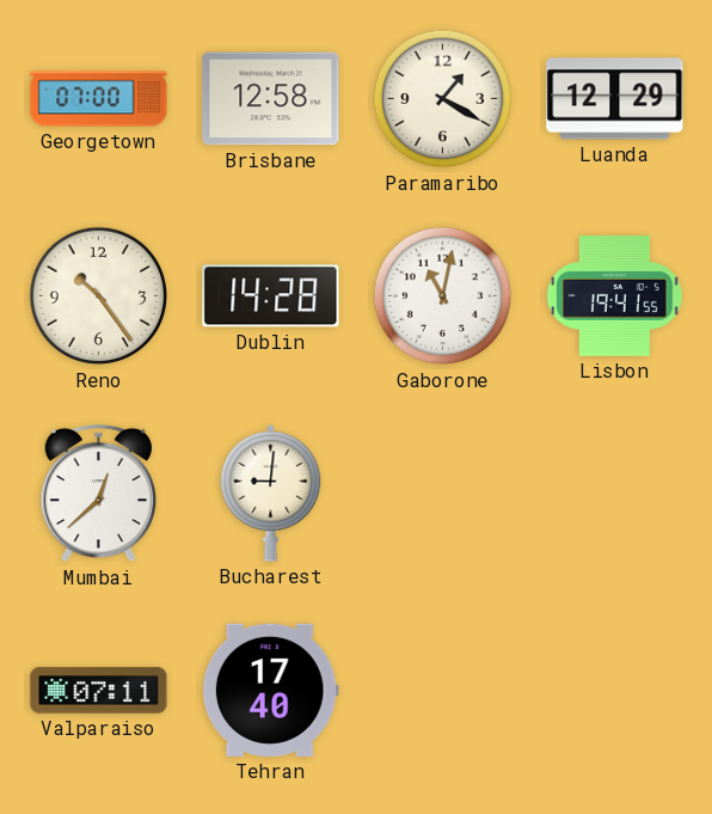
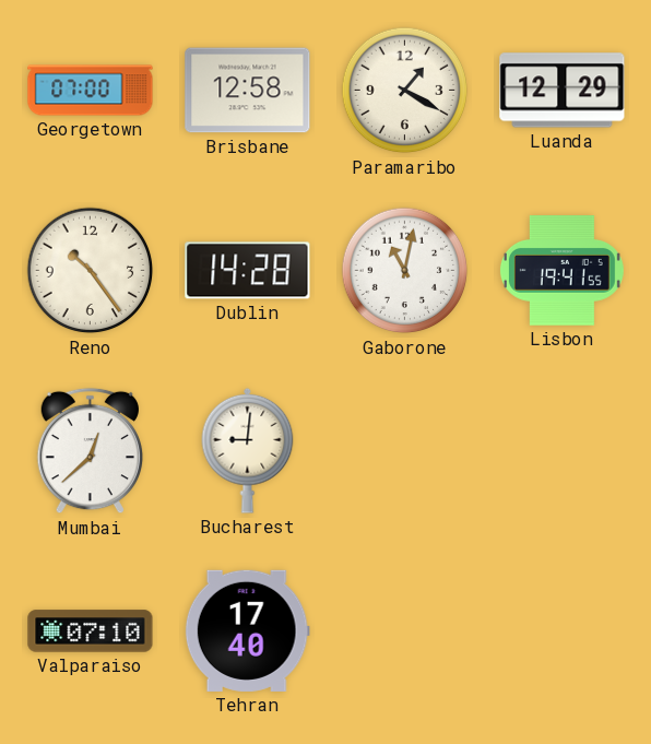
Valparaiso: 07:11 -> 07:10 (91, 631)
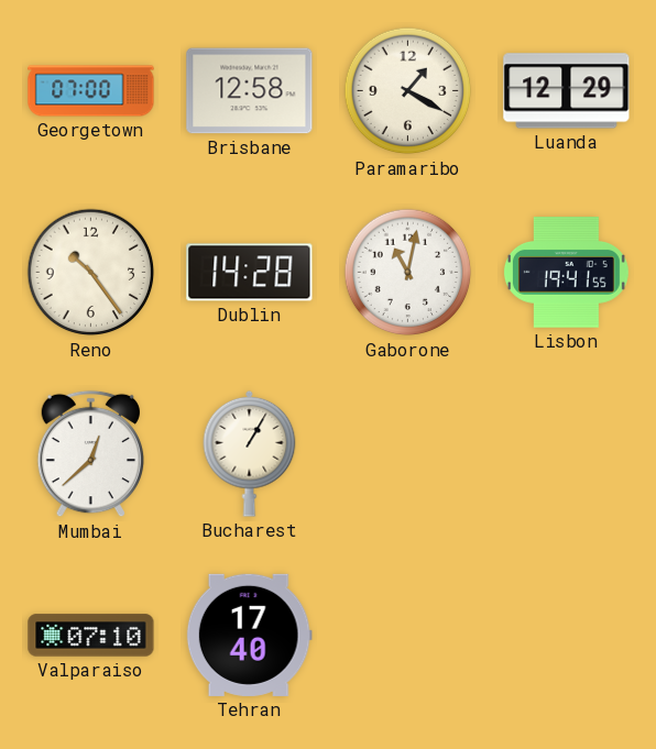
Bucharest: 9:01 -> 1:05 (250, 453)
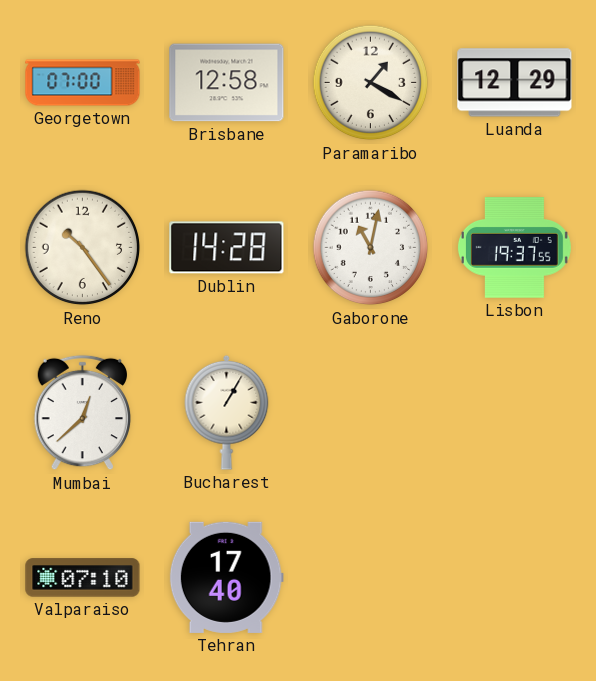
Lisbon: 19:41 -> 19:37 (514, 248)
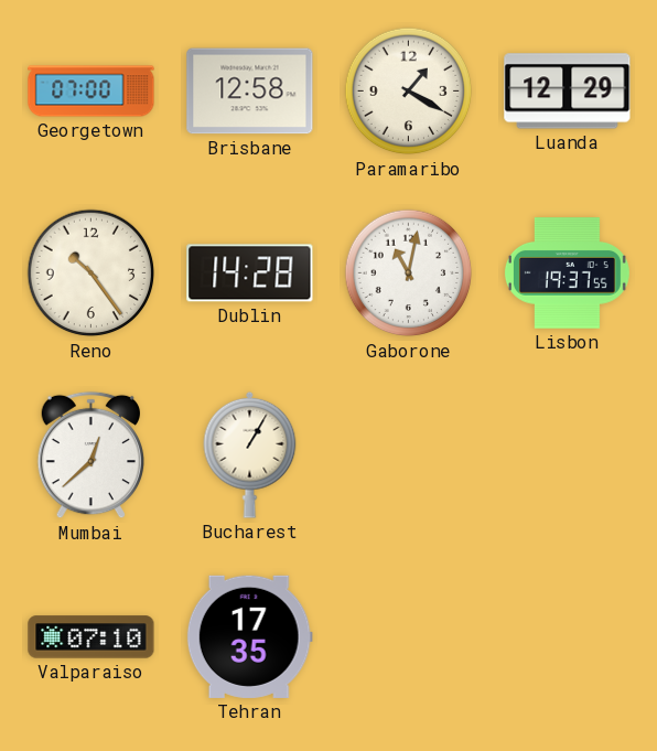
Tehran: 17:40 -> 17:35 (249, 636)
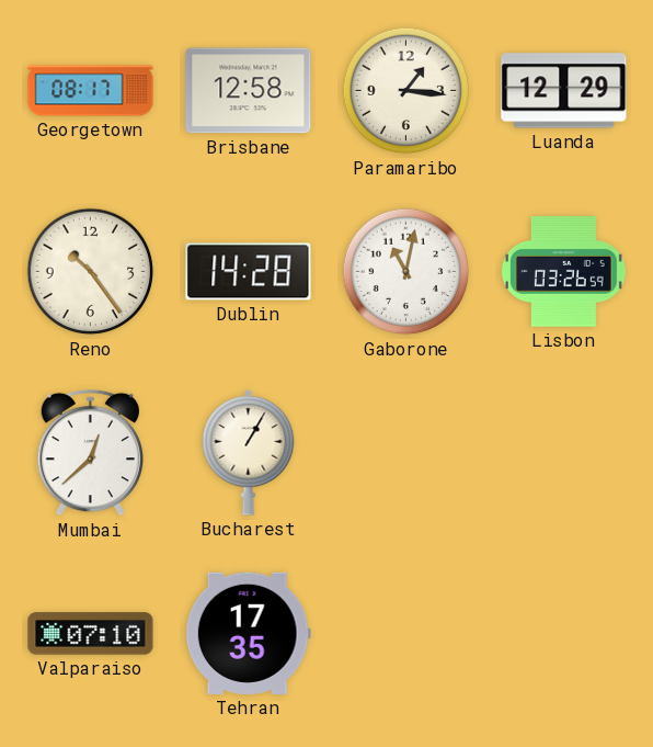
Georgetown: 07:00 -> 08:17 (91, 91)
Paramaribo: 1:20 -> 1:16 (406, 91)
Lisbon: 19:37 -> 03:26 (563, 272)
